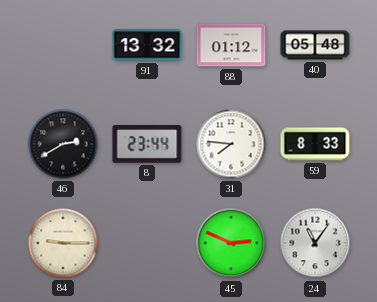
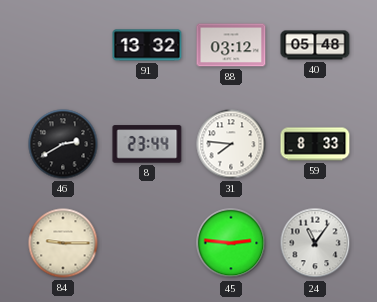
88: 01:12 -> 03:12 (231, 45)
45: 2:49 -> 2:46 (231, 243)
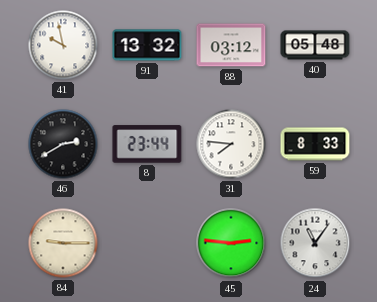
41: none -> 9:58 (63, 45)
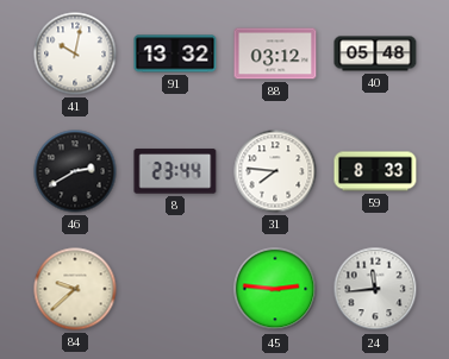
41: 9:58 -> 10:02 (75, 53)
84: 9:15 -> 9:38 (75, 289)
24: 11:06 -> 11:44 (375, 289)
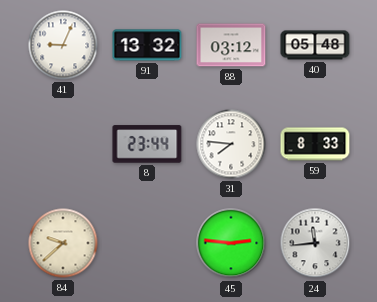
41: 10:02 -> 9:04 (63, 45)
46: 2:40 -> none (75, 171)
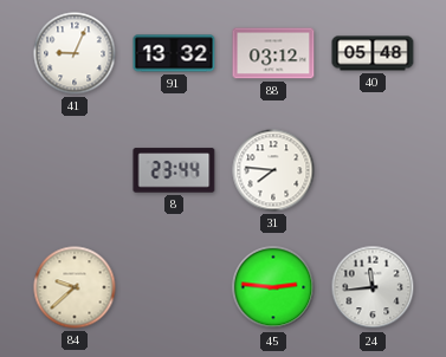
59: 8:33 -> none (315, 144)
